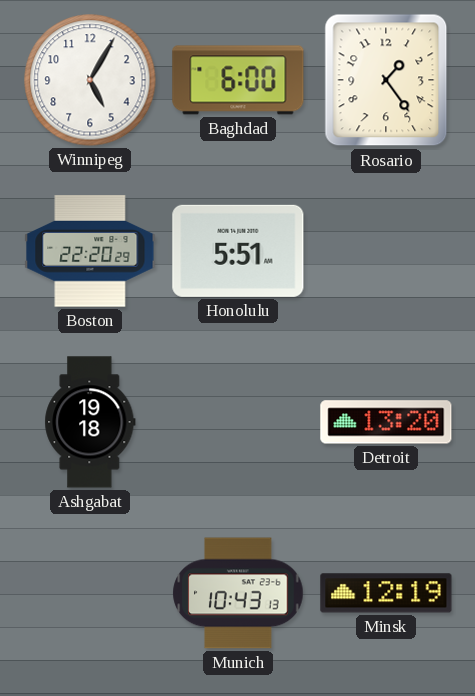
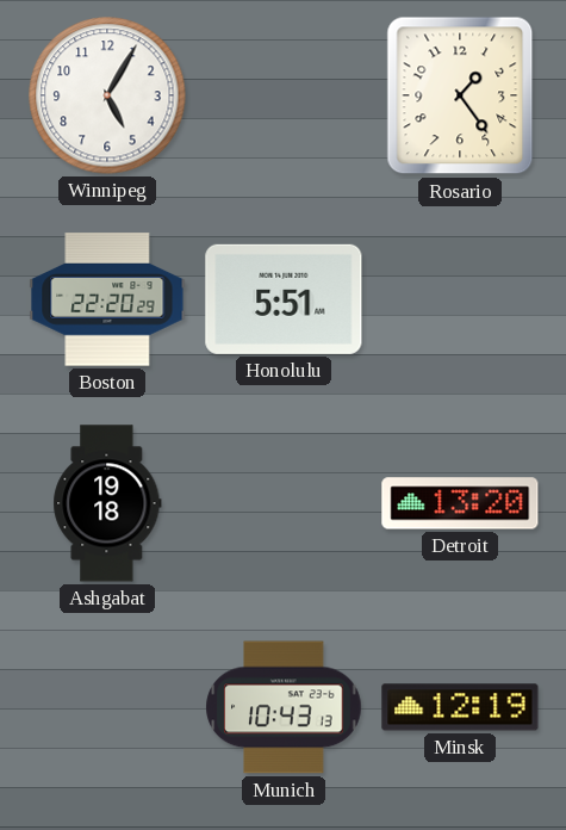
Baghdad: 6:00 -> none (238, 80)
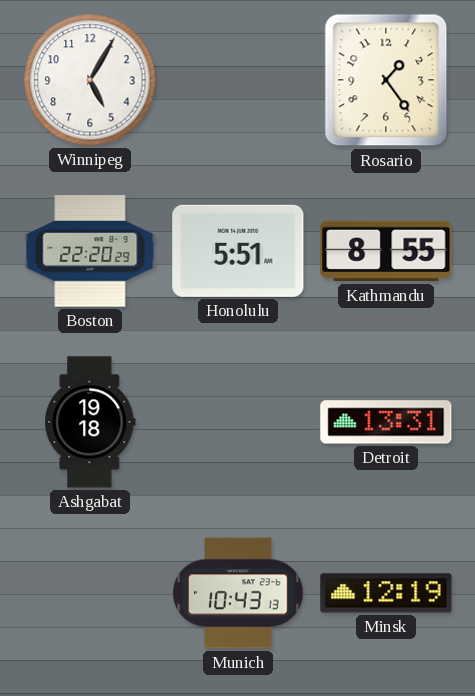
Kathmandu: none -> 8:55 (386, 251)
Detroit: 13:20 -> 13:31 (386, 422)
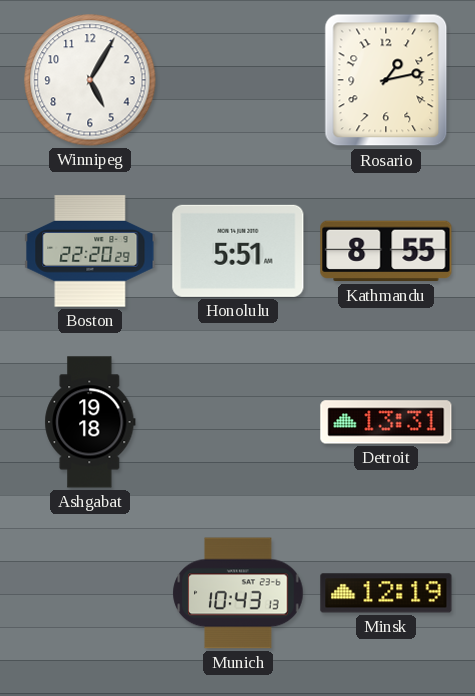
Rosario: 1:24 -> 1:13 (386, 80)
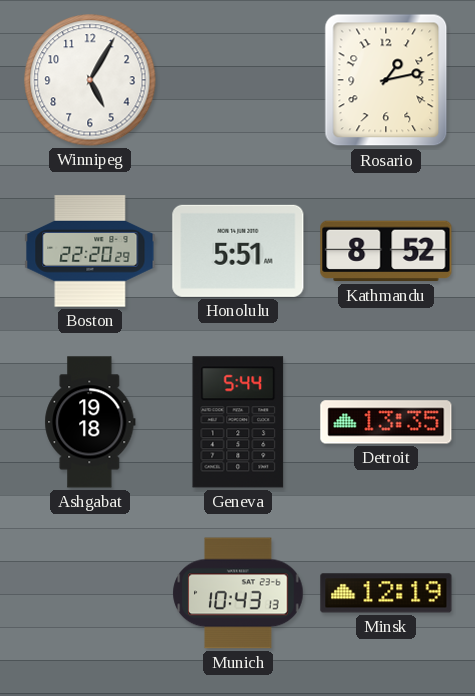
Kathmandu: 8:55 -> 8:52 (386, 251)
Geneva: none -> 5:44 (238, 422)
Detroit: 13:31 -> 13:35 (386, 422)
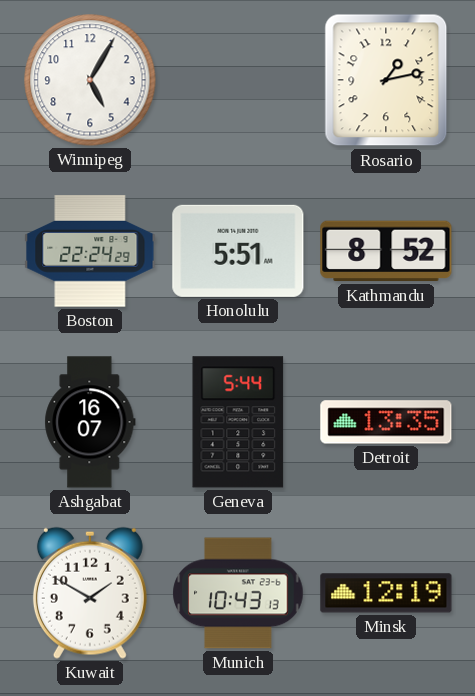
Boston: 22:20 -> 22:24 (90, 251)
Ashgabat: 19:18 -> 16:07 (90, 422)
Kuwait: none -> 1:50 (90, 593)
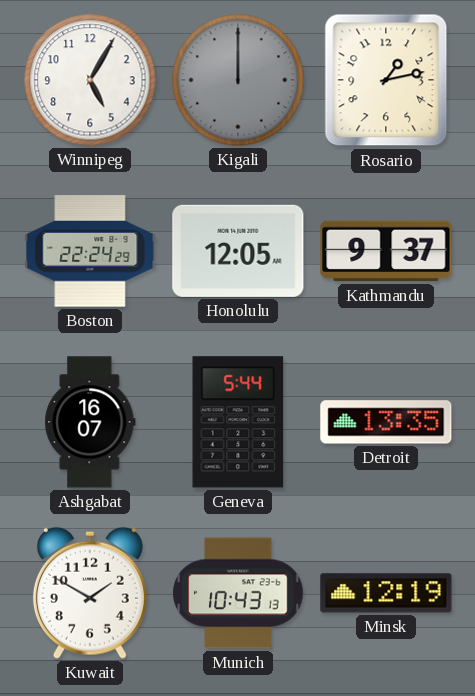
Kigali: none -> 12:00 (238, 80)
Honolulu: 5:51 -> 12:05 (238, 251)
Kathmandu: 8:52 -> 9:37 (386, 251)
